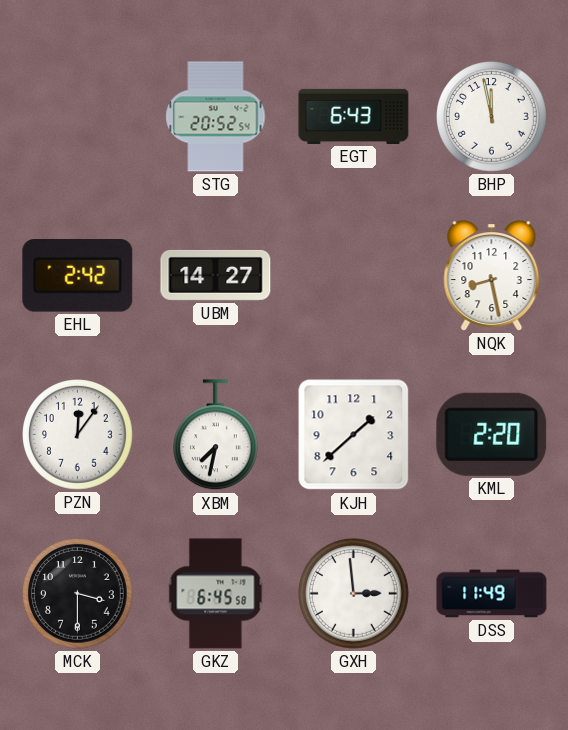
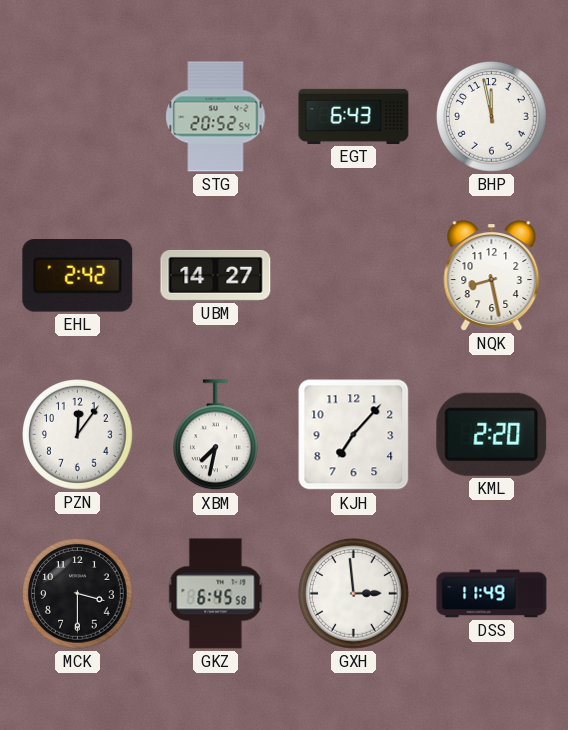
KJH: 1:38 -> 7:07 (354, 435)
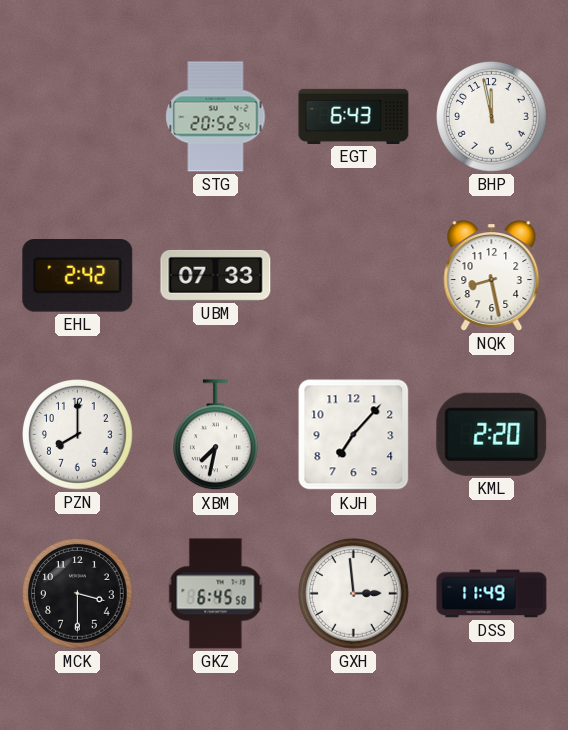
UBM: 14:27 -> 07:33 (216, 275)
PZN: 12:06 -> 8:00 (78, 435)
